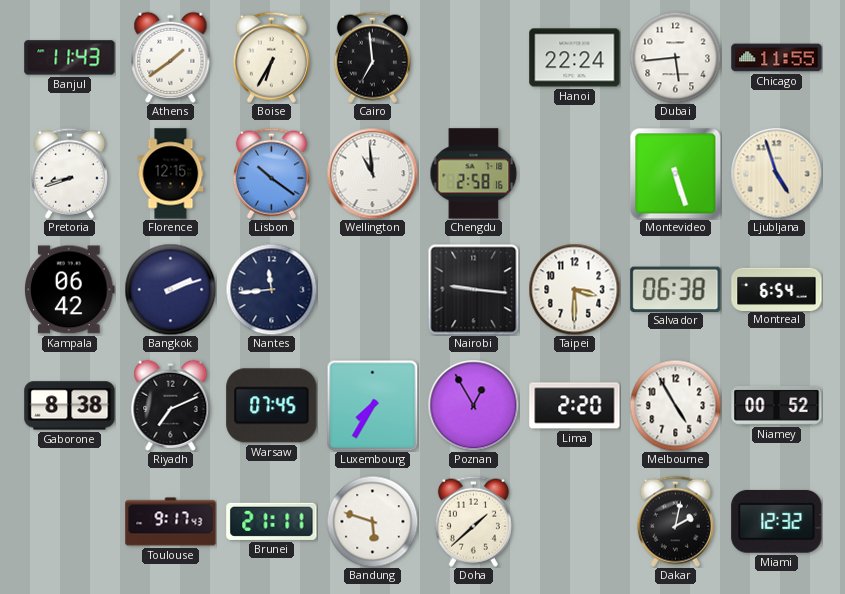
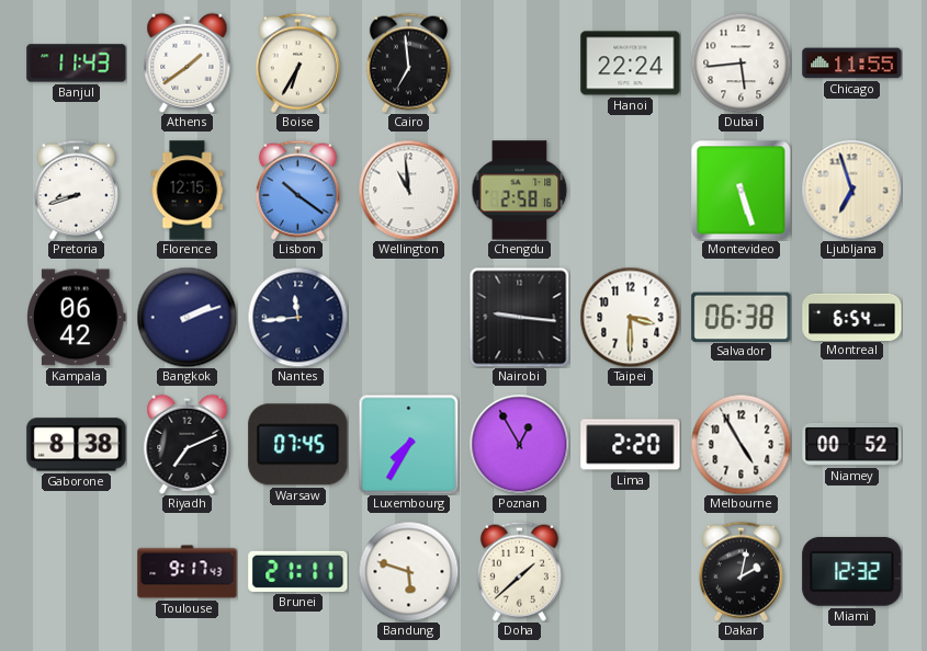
Ljubljana: 4:57 -> 6:57 (851, 190)
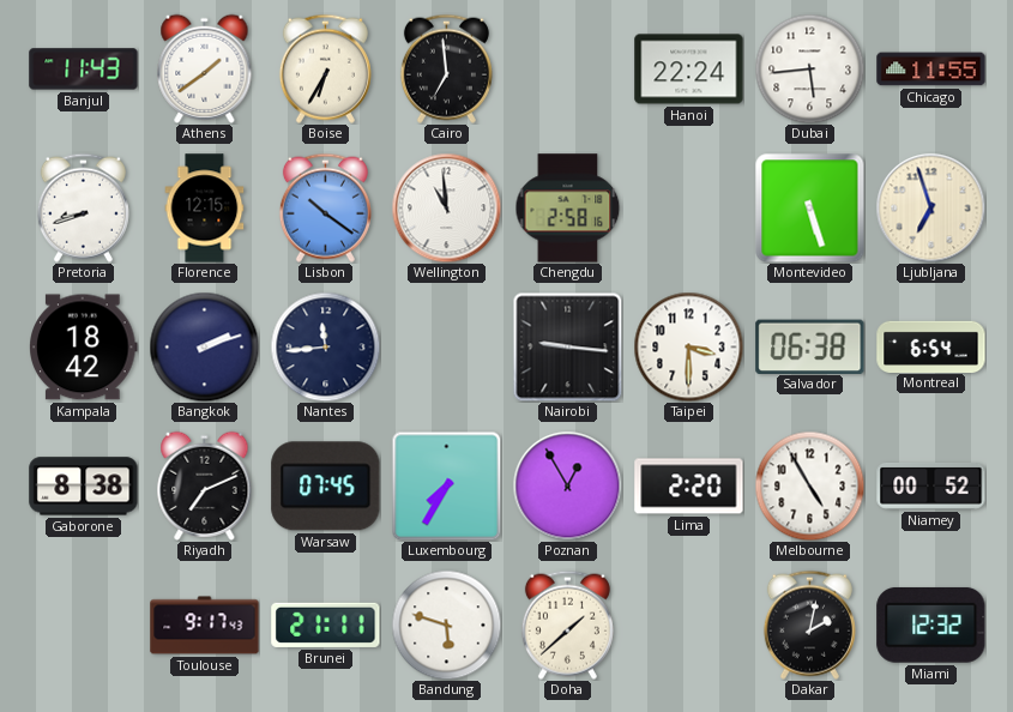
Kampala: 06:42 -> 18:42 (84, 348)
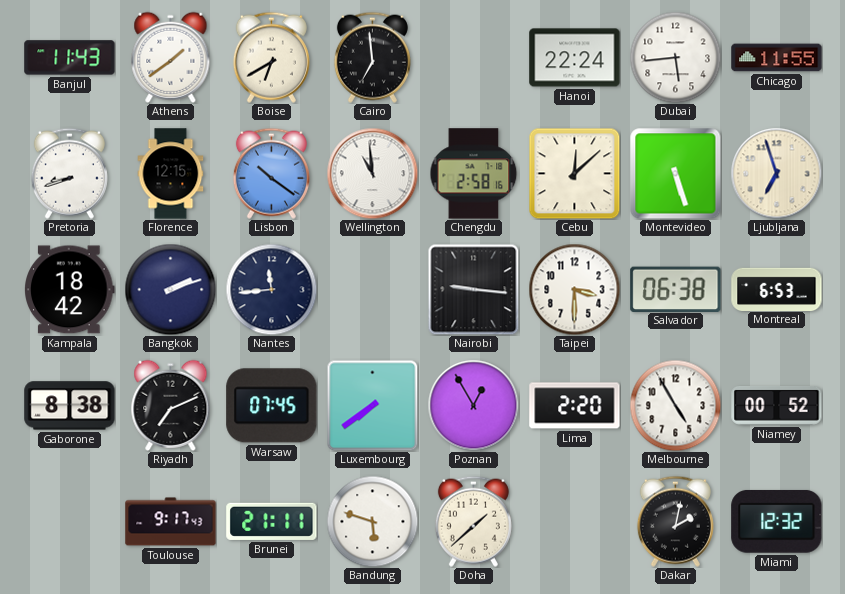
Boise: 6:35 -> 6:40 (271, 57)
Cebu: none -> 12:08 (574, 173)
Montreal: 6:54 -> 6:53 (777, 289)
Luxembourg: 7:35 -> 7:39 (372, 405)
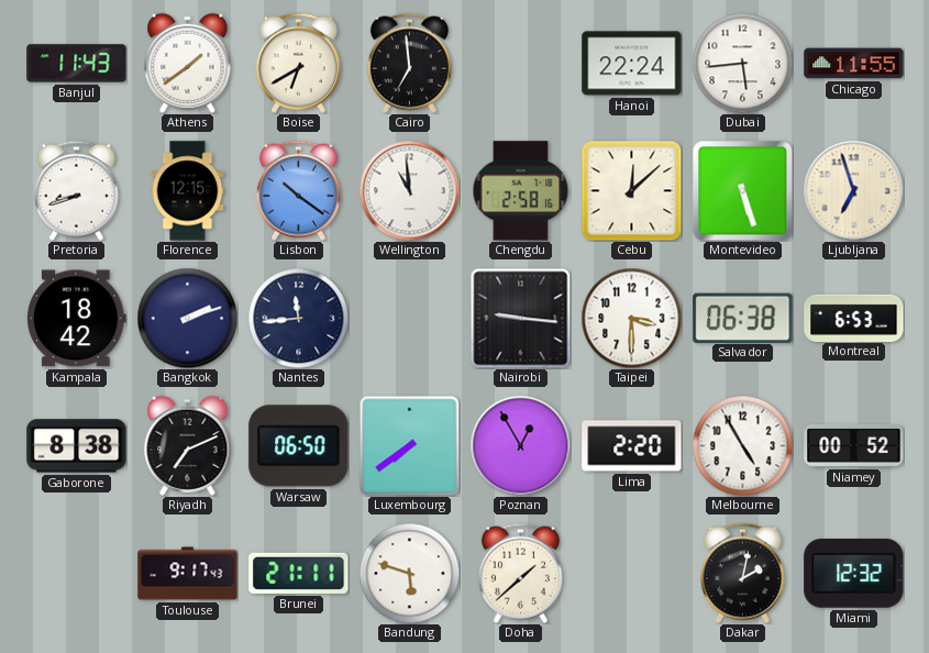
Warsaw: 07:45 -> 06:50 (299, 446)
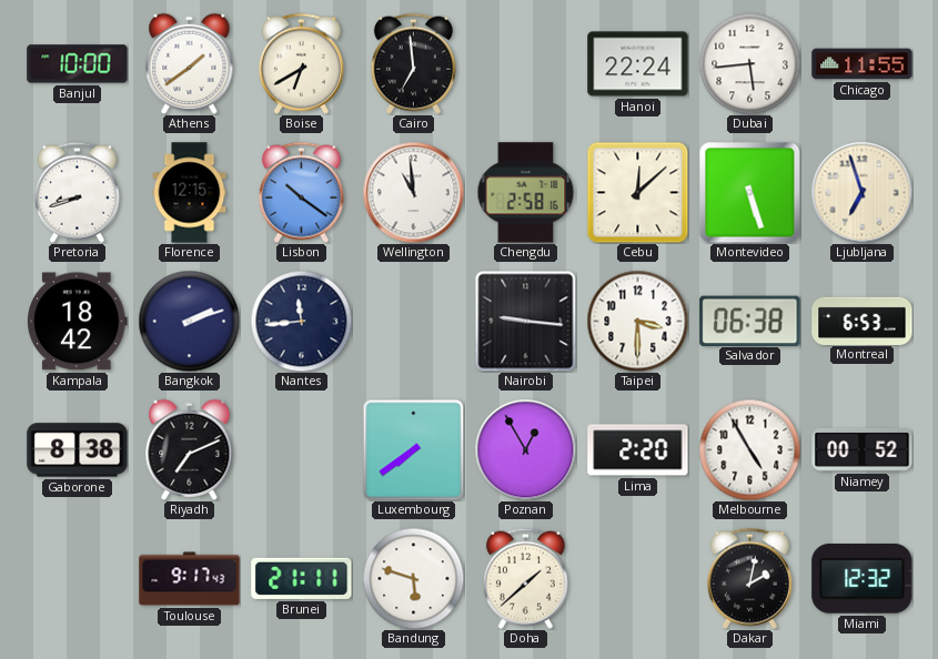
Banjul: 11:43 -> 10:00 (78, 64)
Warsaw: 06:50 -> none (299, 446)
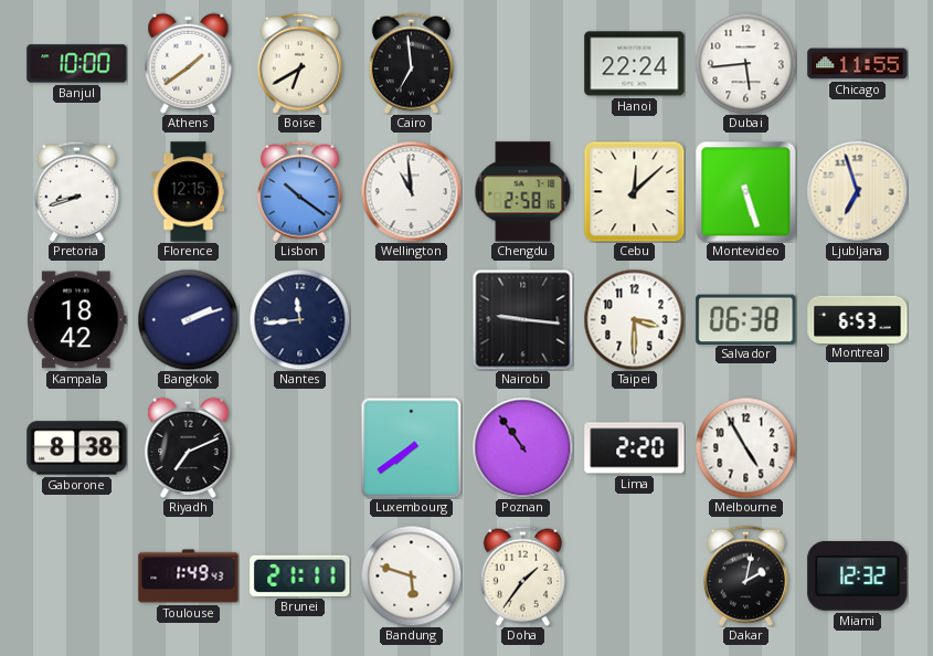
Poznan: 12:55 -> 10:54 (522, 447)
Niamey: 00:52 -> none (863, 450)
Toulouse: 9:17 -> 1:49 (189, 576)
Doha: 1:38 -> 1:36 (522, 575)
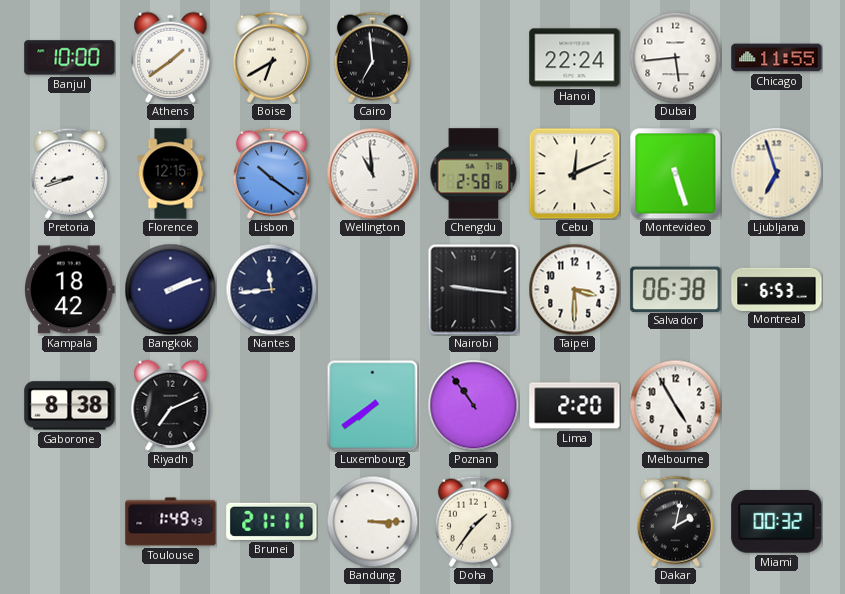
Cebu: 12:08 -> 12:11 (574, 173)
Bandung: 5:48 -> 3:15 (372, 521)
Miami: 12:32 -> 00:32 (777, 522)
